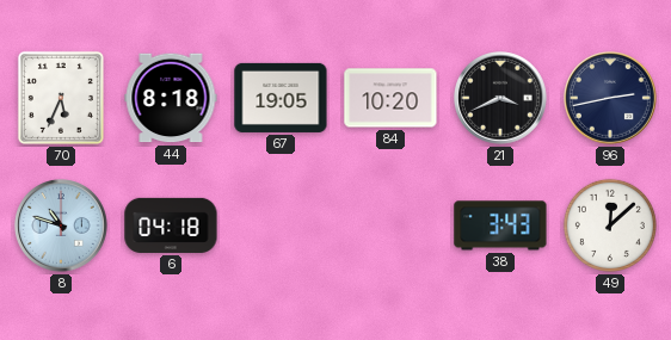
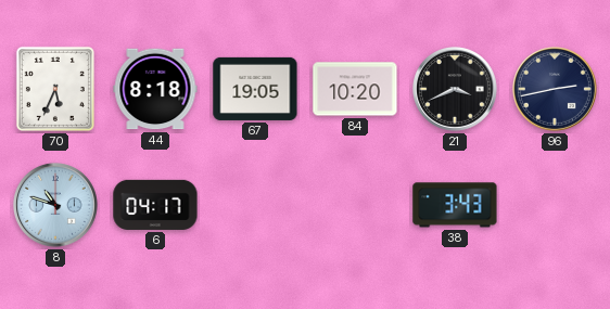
6: 04:18 -> 04:17 (155, 205)
49: 12:08 -> none (610, 225)
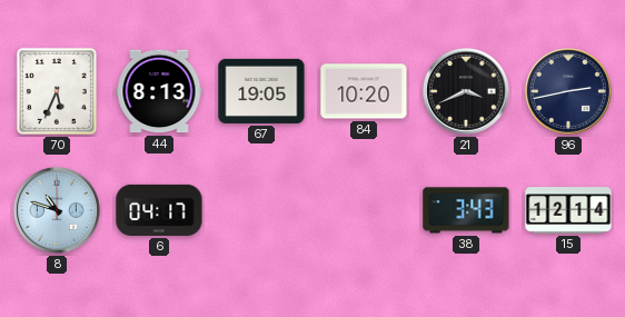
44: 8:18 -> 8:13 (159, 91)
15: none -> 12:14 (568, 210)
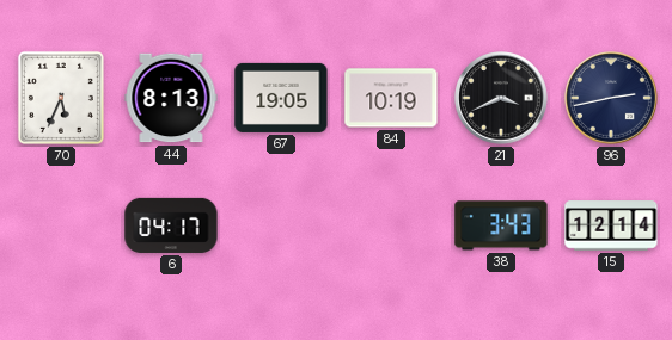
84: 10:20 -> 10:19 (391, 98)
8: 10:48 -> none (58, 211)
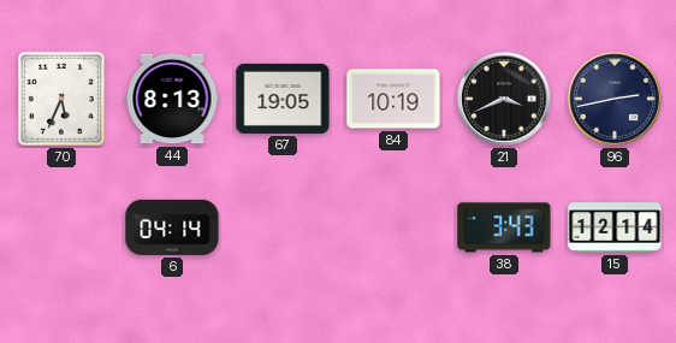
6: 04:17 -> 04:14 (172, 227)
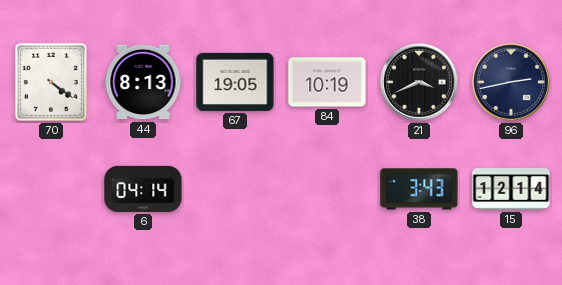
70: 5:34 -> 4:21 (51, 82)
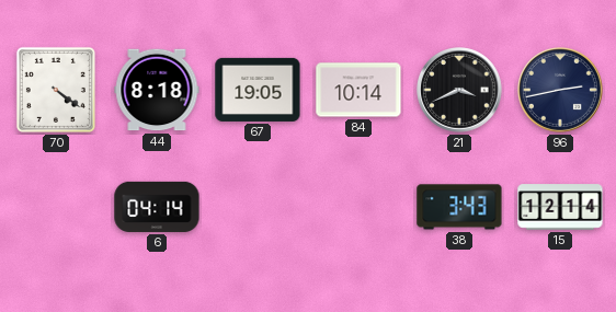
44: 8:13 -> 8:18 (157, 90)
84: 10:19 -> 10:14 (358, 90)
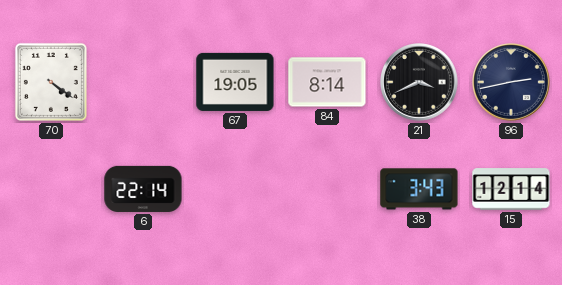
44: 8:18 -> none (157, 90)
84: 10:14 -> 8:14 (327, 82)
6: 04:14 -> 22:14 (143, 189)
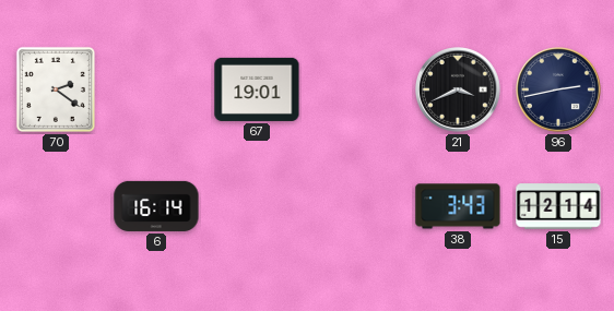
70: 4:21 -> 2:21 (56, 89)
67: 19:05 -> 19:01 (257, 89)
84: 8:14 -> none (327, 82)
6: 22:14 -> 16:14 (156, 206)
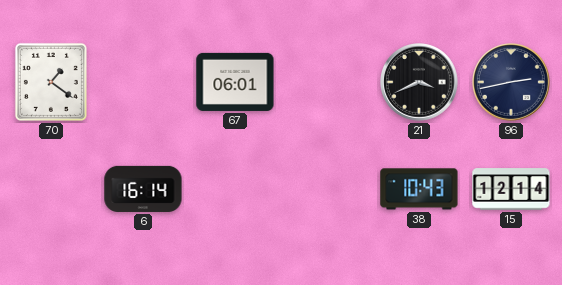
70: 2:21 -> 1:21 (51, 82)
67: 19:01 -> 06:01 (235, 82)
38: 3:43 -> 10:43 (419, 189)
